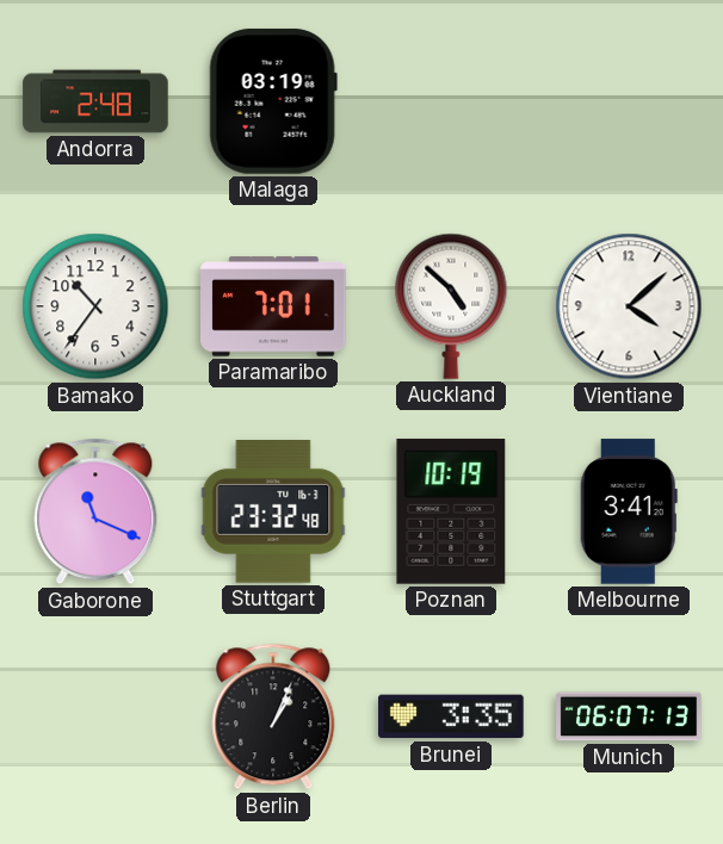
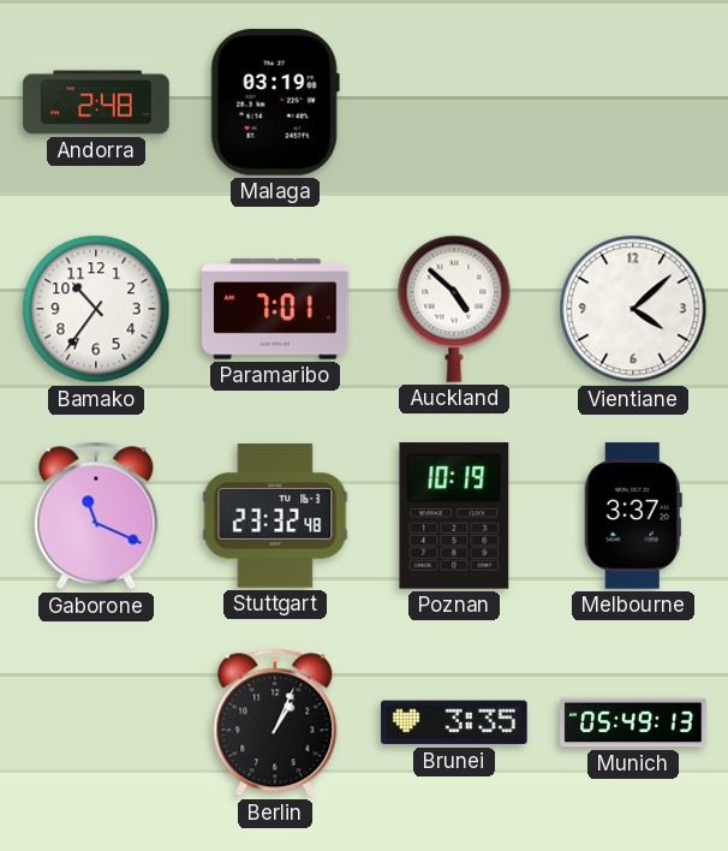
Melbourne: 3:41 -> 3:37 (633, 516)
Munich: 06:07 -> 05:49 (633, 722)
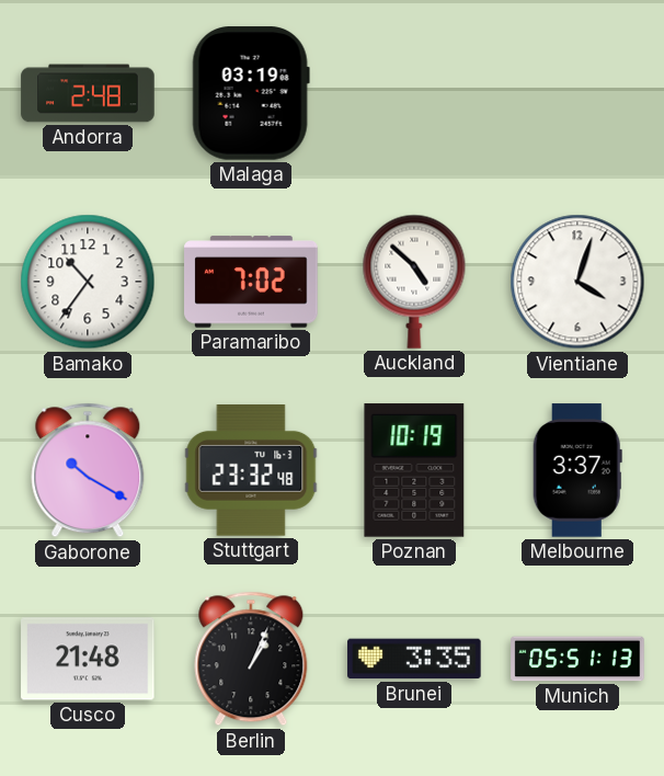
Paramaribo: 7:01 -> 7:02 (251, 282)
Vientiane: 4:08 -> 4:03 (577, 282)
Gaborone: 11:19 -> 10:20 (88, 470)
Cusco: none -> 21:48 (88, 659)
Munich: 05:49 -> 05:51 (577, 659)
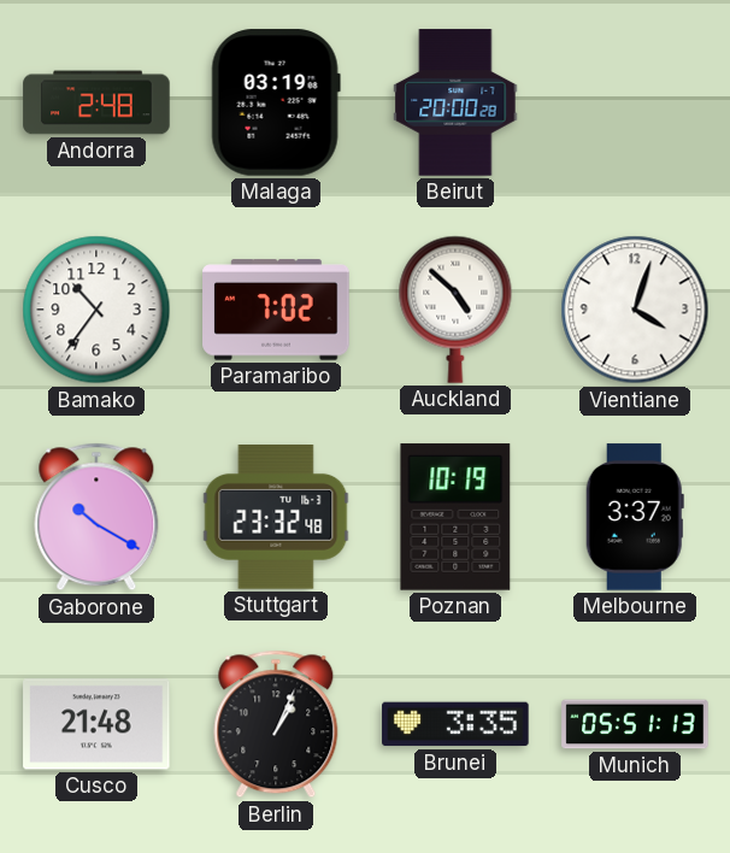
Beirut: none -> 20:00 (455, 102)
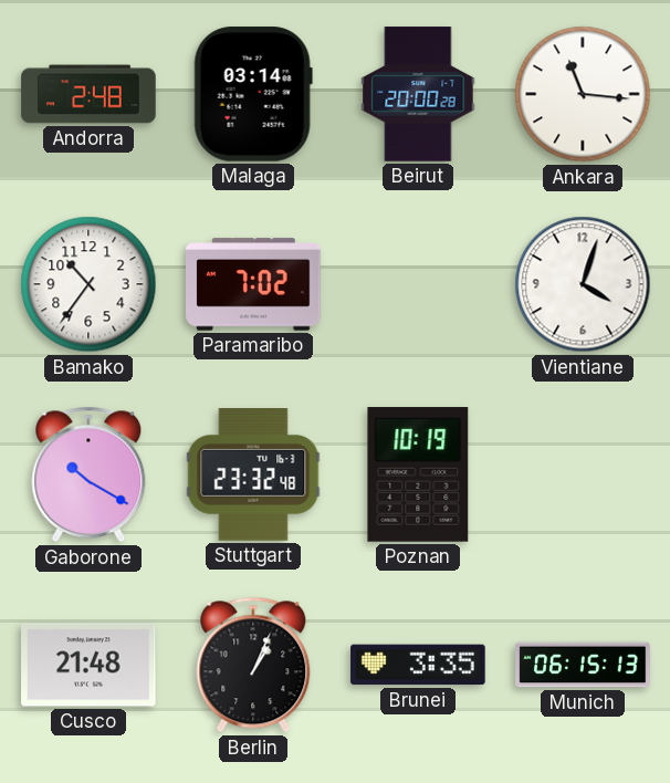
Malaga: 03:19 -> 03:14 (253, 94)
Ankara: none -> 11:16 (583, 94)
Auckland: 4:52 -> none (455, 310)
Melbourne: 3:37 -> none (635, 517)
Munich: 05:51 -> 06:15 (583, 665)
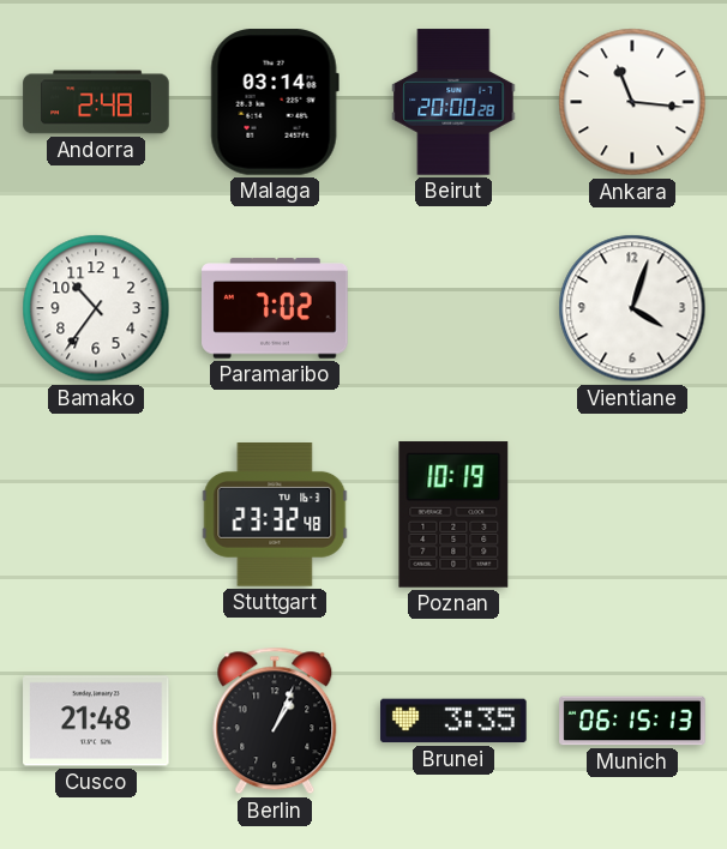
Gaborone: 10:20 -> none (88, 474)
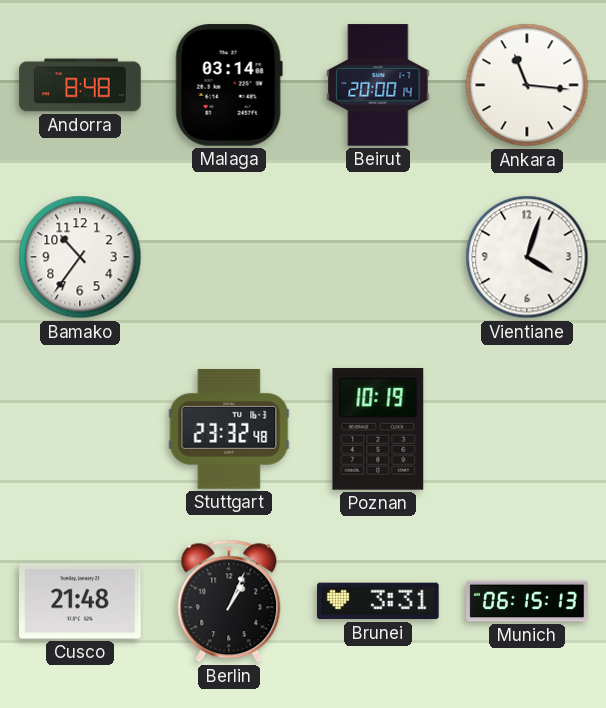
Andorra: 2:48 -> 8:48 (80, 85)
Beirut: 20:00:28 -> 20:00:14 (378, 85)
Paramaribo: 7:02 -> none (275, 308)
Brunei: 3:35 -> 3:31 (378, 601)
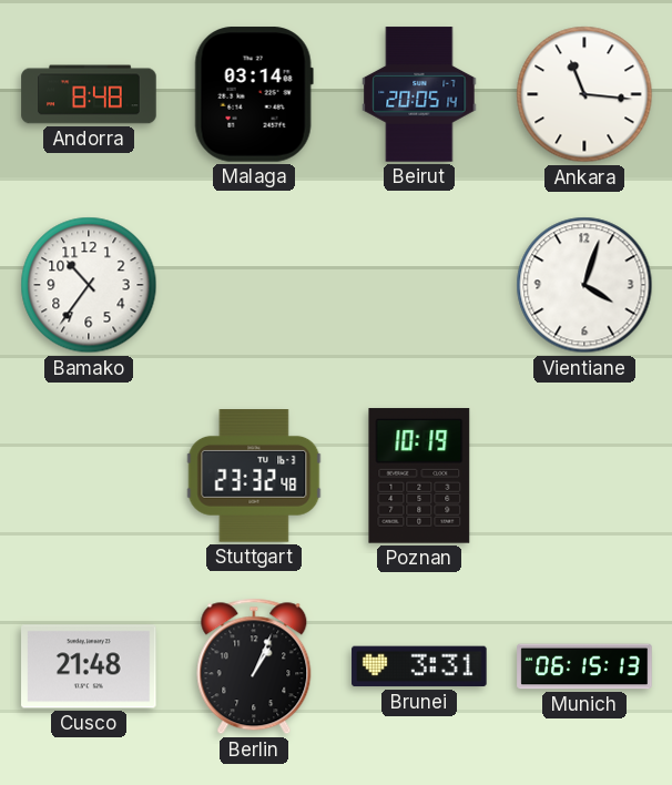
Beirut: 20:00 -> 20:05 (419, 94)
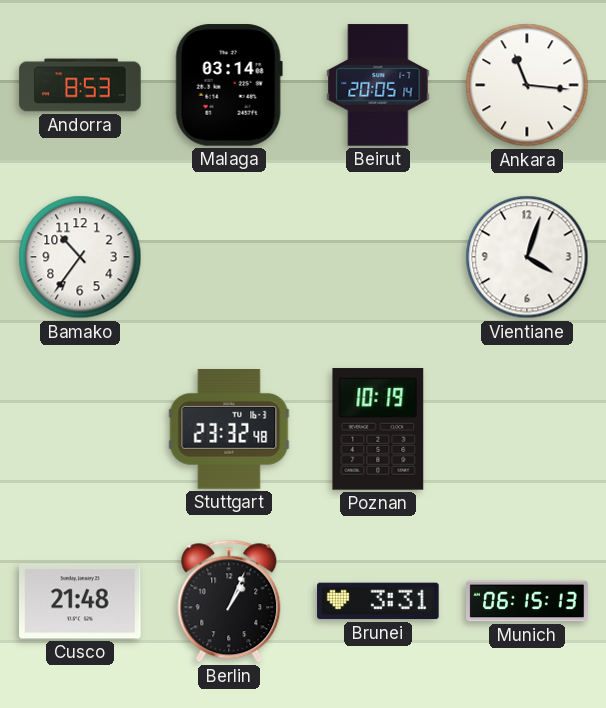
Andorra: 8:48 -> 8:53 (80, 85)
